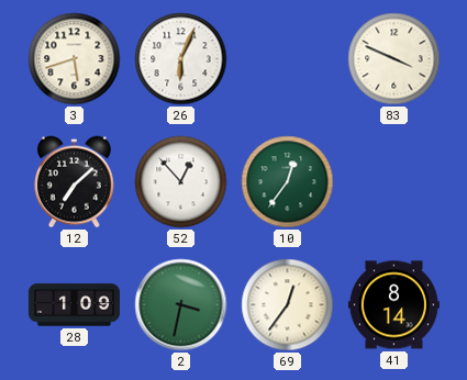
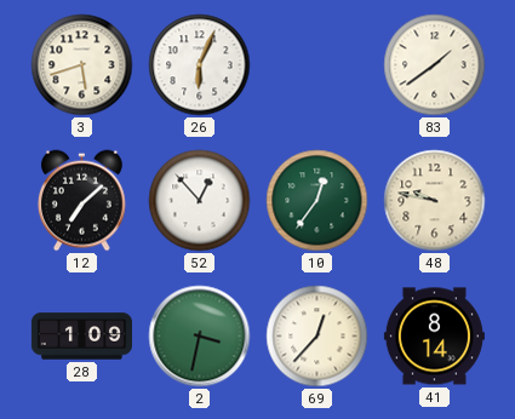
83: 3:49 -> 1:39 (435, 65)
48: none -> 9:47 (435, 201)
69: 12:36 -> 12:37 (317, 337)
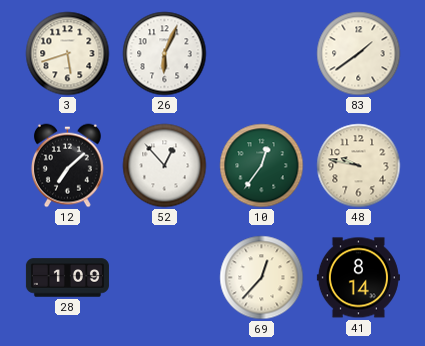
2: 3:32 -> none (200, 337)
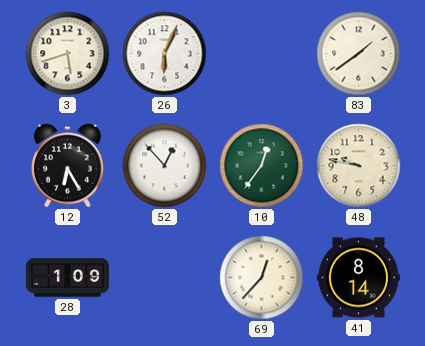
12: 7:08 -> 6:25 (67, 166)
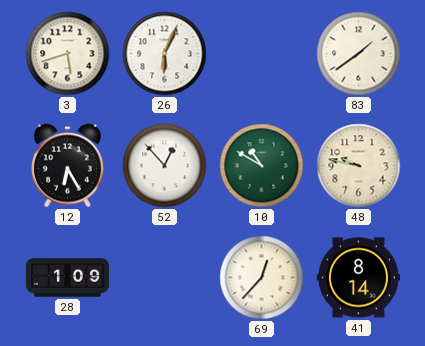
10: 12:36 -> 10:50 (262, 166)
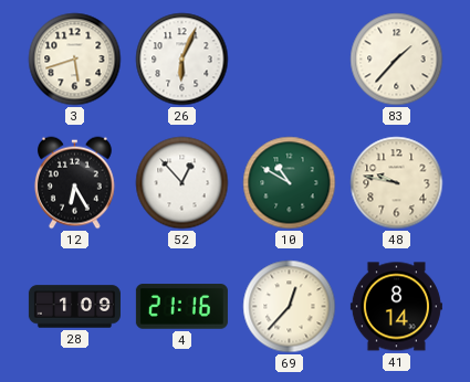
83: 1:39 -> 1:37 (397, 60)
4: none -> 21:16 (181, 307)
